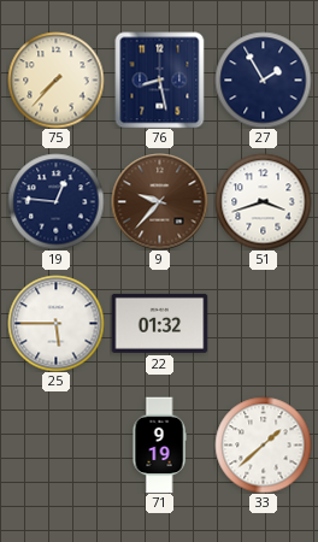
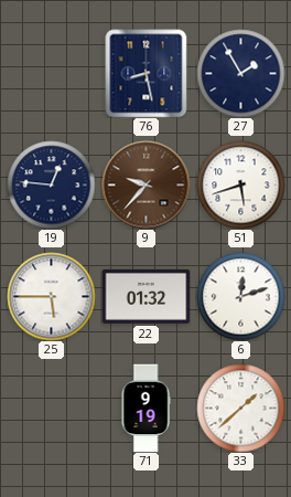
75: 7:37 -> none (55, 79)
51: 3:42 -> 5:42 (240, 184)
6: none -> 12:12 (240, 296)
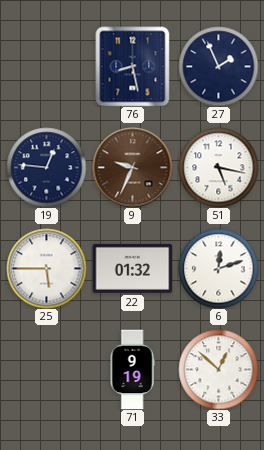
27: 1:55 -> 1:56 (218, 66)
9: 9:37 -> 9:34 (132, 167)
51: 5:42 -> 5:17 (218, 167)
33: 1:38 -> 12:52 (218, 369)
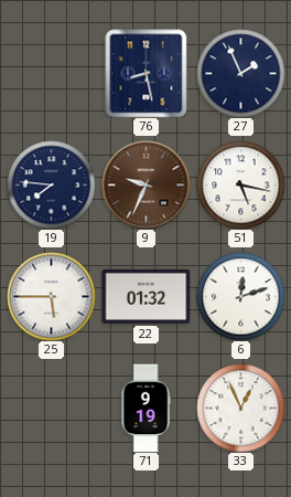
19: 12:46 -> 7:46 (51, 184)
33: 12:52 -> 12:56 (240, 408)
